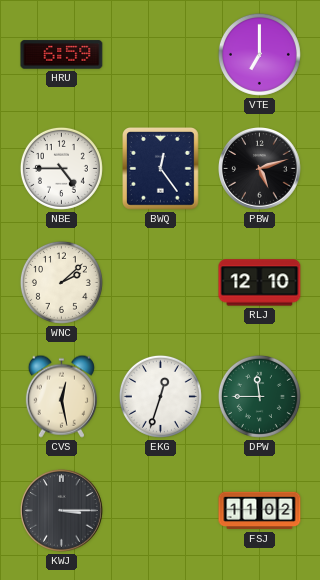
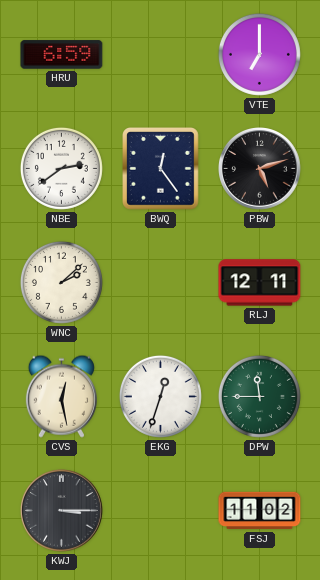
NBE: 4:45 -> 2:39 (61, 168)
RLJ: 12:10 -> 12:11 (260, 283)
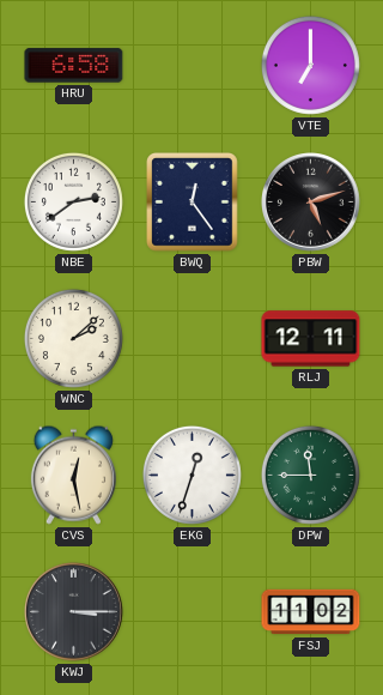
HRU: 6:59 -> 6:58 (74, 66)
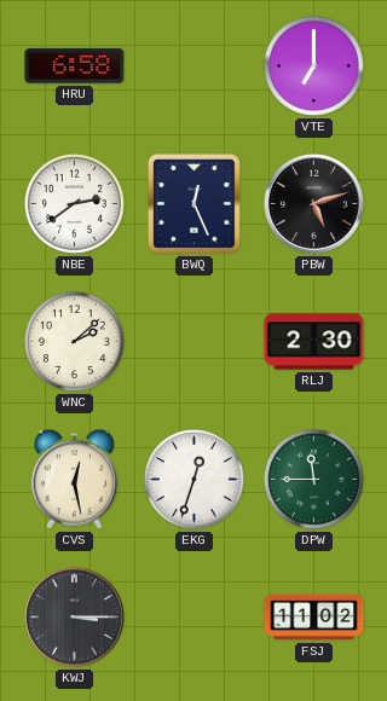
BWQ: 12:24 -> 12:26 (195, 204)
RLJ: 12:11 -> 2:30 (314, 342)
